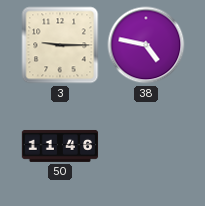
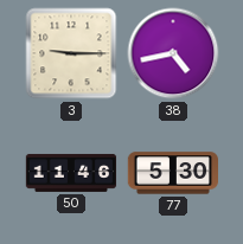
38: 4:47 -> 4:43 (173, 53)
77: none -> 5:30 (172, 173)
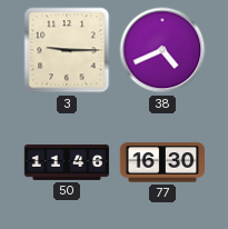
38: 4:43 -> 4:41 (162, 50)
77: 5:30 -> 16:30 (161, 162)
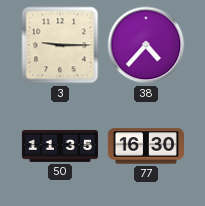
38: 4:41 -> 4:37 (146, 45)
50: 11:46 -> 11:35 (60, 146)
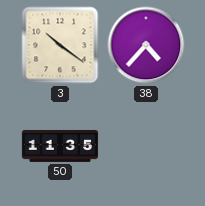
3: 9:15 -> 10:21 (60, 45)
77: 16:30 -> none (145, 146)
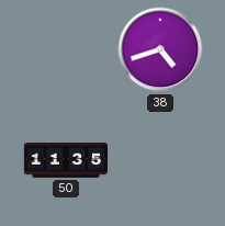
3: 10:21 -> none (60, 45)
38: 4:37 -> 4:42 (160, 49)
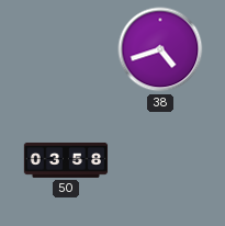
50: 11:35 -> 03:58 (66, 160)
